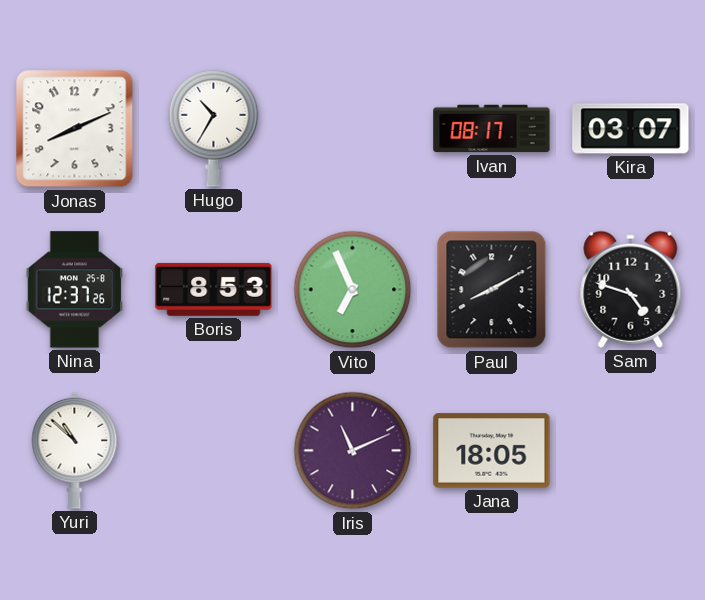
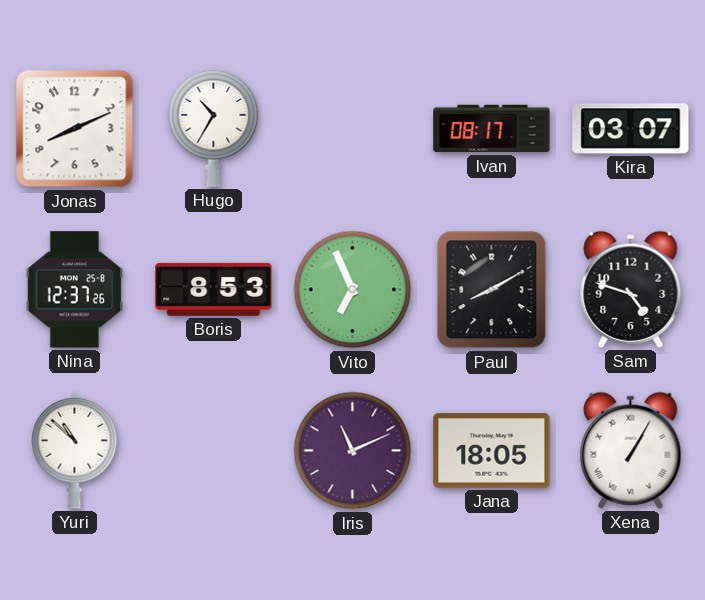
Xena: none -> 1:05 (631, 450)
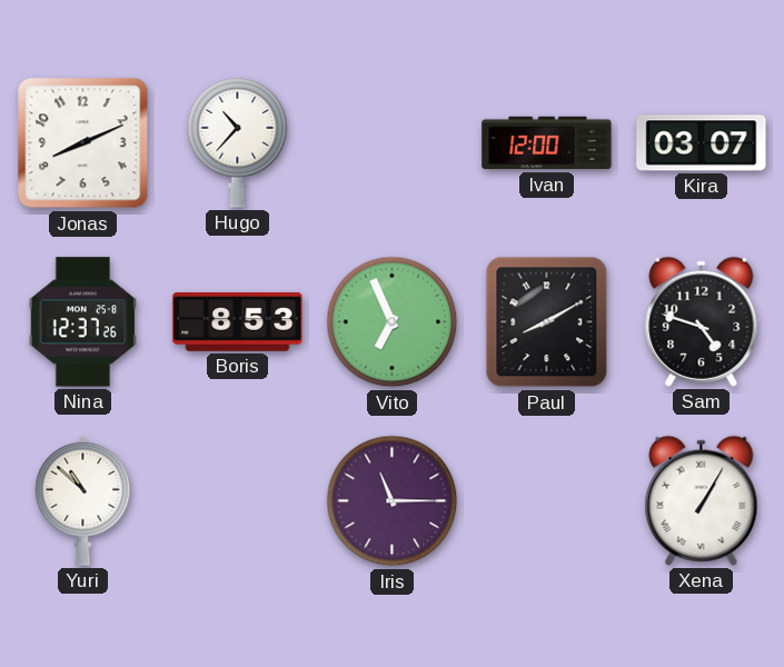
Hugo: 10:35 -> 10:37 (238, 142)
Ivan: 08:17 -> 12:00 (547, 143)
Iris: 11:11 -> 11:15 (393, 501)
Jana: 18:05 -> none (492, 451)
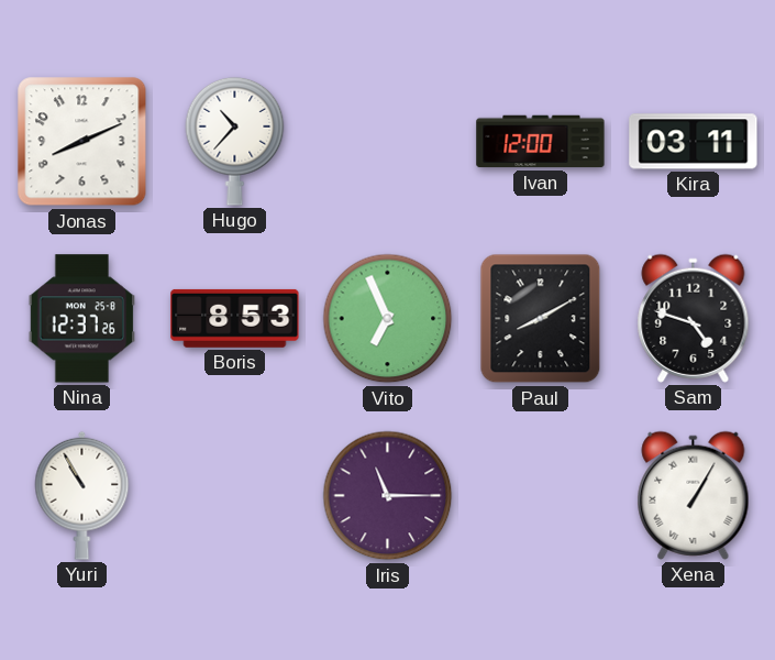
Kira: 03:07 -> 03:11 (694, 142)
Yuri: 10:52 -> 10:55 (82, 495)
